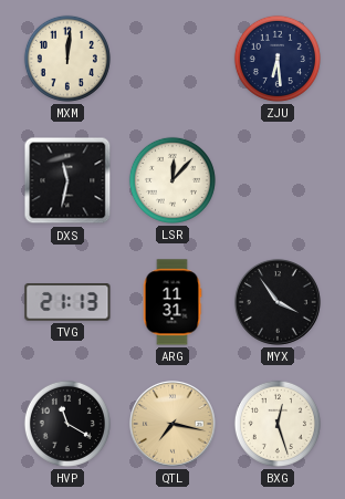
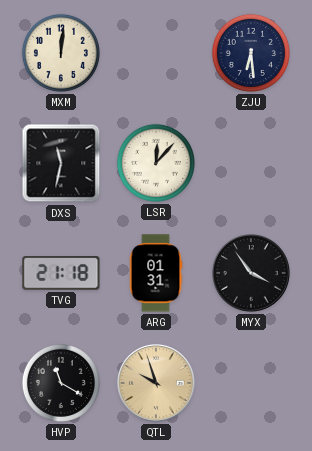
TVG: 21:13 -> 21:18 (61, 273)
ARG: 11:31 -> 01:31 (156, 273)
QTL: 7:17 -> 9:57 (157, 384)
BXG: 12:27 -> none (278, 424)
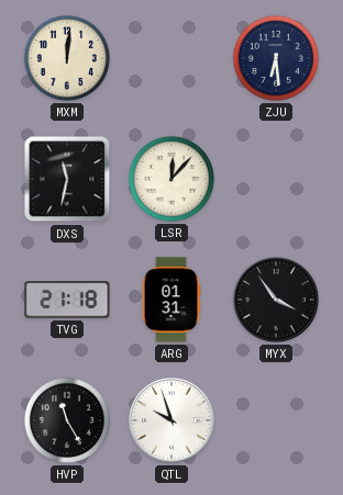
HVP: 11:20 -> 11:25 (67, 420)
QTL dial: champagne -> white (173, 421)
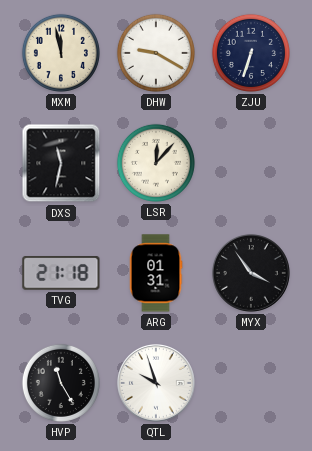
MXM: 12:01 -> 11:58 (61, 53)
DHW: none -> 9:20 (156, 53)
ZJU: 6:29 -> 6:33 (251, 53)
